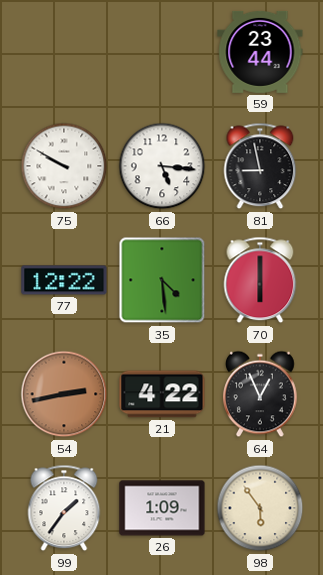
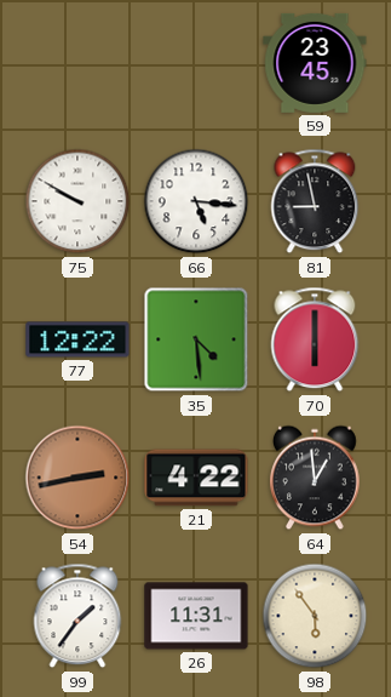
59: 23:44 -> 23:45 (315, 63)
64: 12:56 -> 12:59 (316, 478)
26: 1:09 -> 11:31 (196, 616)
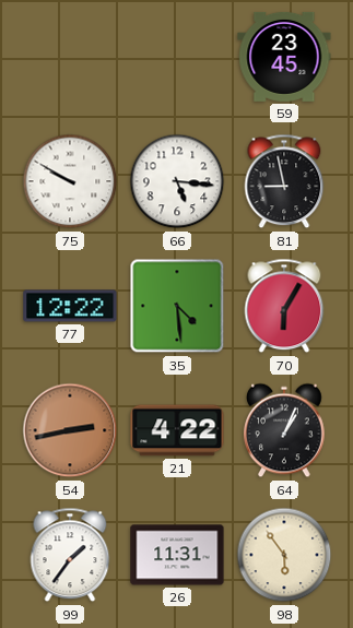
70: 6:00 -> 6:05 (284, 306)
64: 12:59 -> 1:04 (285, 430)
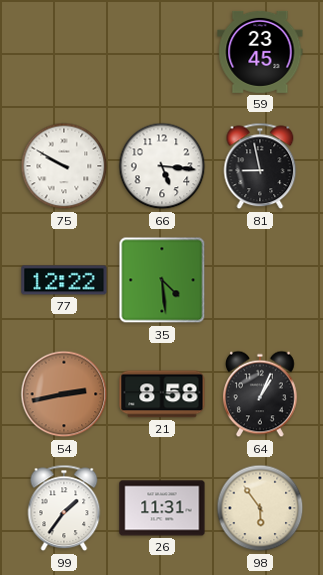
70: 6:05 -> none (284, 306)
21: 4:22 -> 8:58 (162, 394)
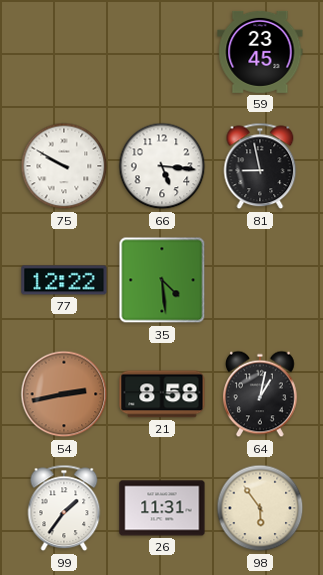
64: 1:04 -> 1:02 (261, 394)
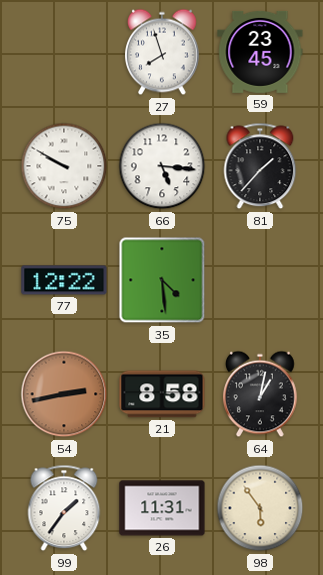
27: none -> 7:57 (163, 52)
81: 8:58 -> 1:37 (260, 166)
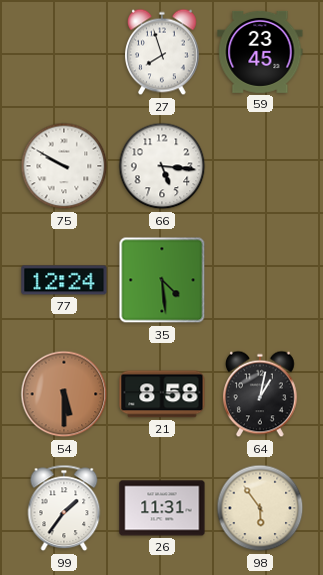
81: 1:37 -> none (260, 166)
77: 12:22 -> 12:24 (64, 280)
54: 2:43 -> 5:30 (64, 394)
